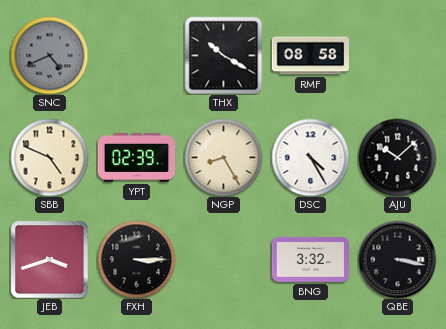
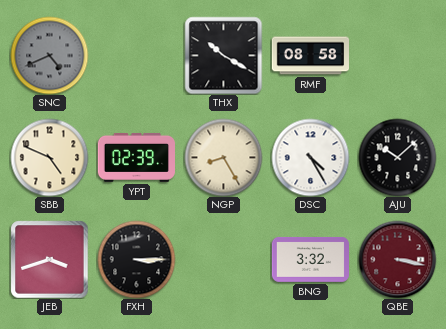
QBE dial: black -> burgundy (397, 259)
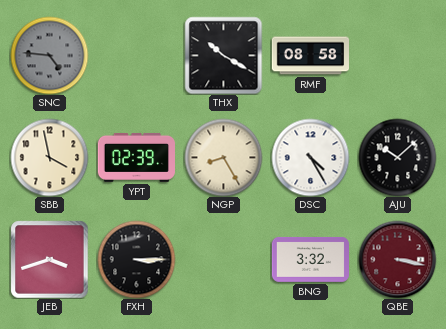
SNC: 4:41 -> 4:46 (49, 55)
SBB: 4:49 -> 3:58 (49, 157)
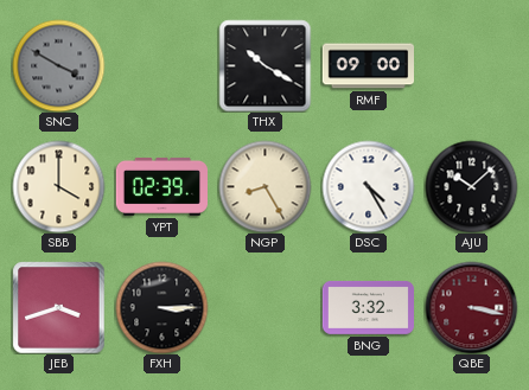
SNC: 4:46 -> 3:50 (58, 65)
RMF: 08:58 -> 09:00 (368, 66)
SBB: 3:58 -> 4:00 (58, 186)
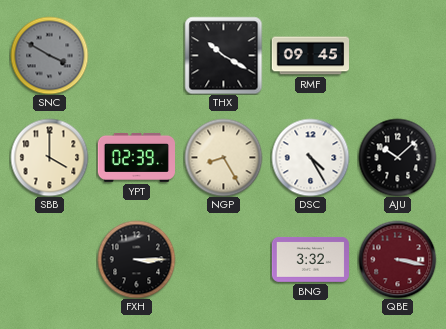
RMF: 09:00 -> 09:45 (310, 56)
JEB: 3:42 -> none (58, 307)
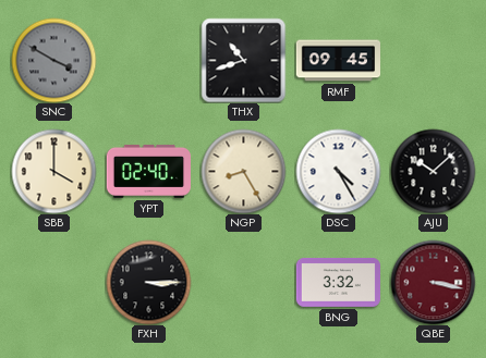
THX: 10:20 -> 10:42 (243, 60)
YPT: 02:39 -> 02:40 (148, 171)
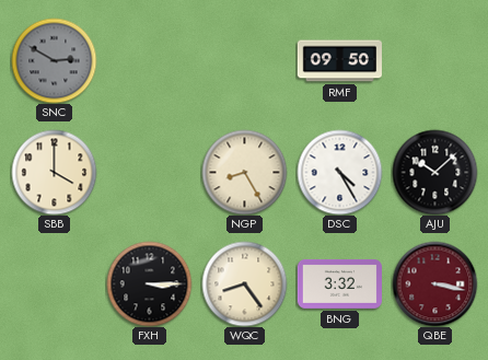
SNC: 3:50 -> 2:50 (54, 60)
THX: 10:42 -> none (243, 60)
RMF: 09:45 -> 09:50 (339, 61)
YPT: 02:40 -> none (148, 171)
WQC: none -> 8:24 (244, 283)
